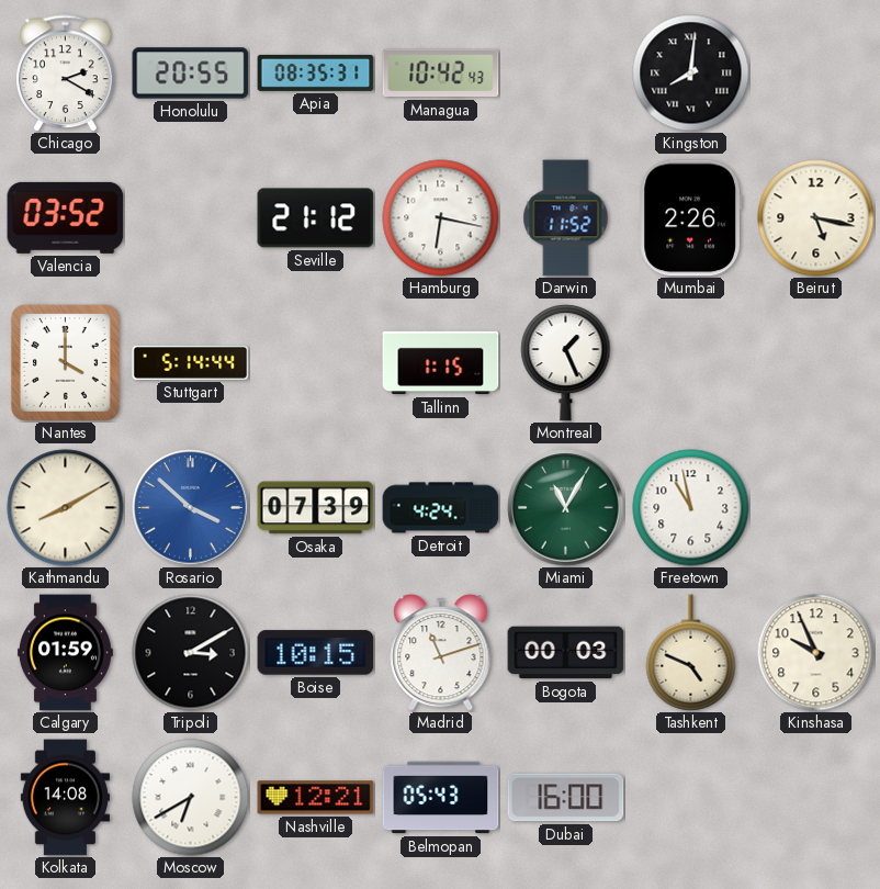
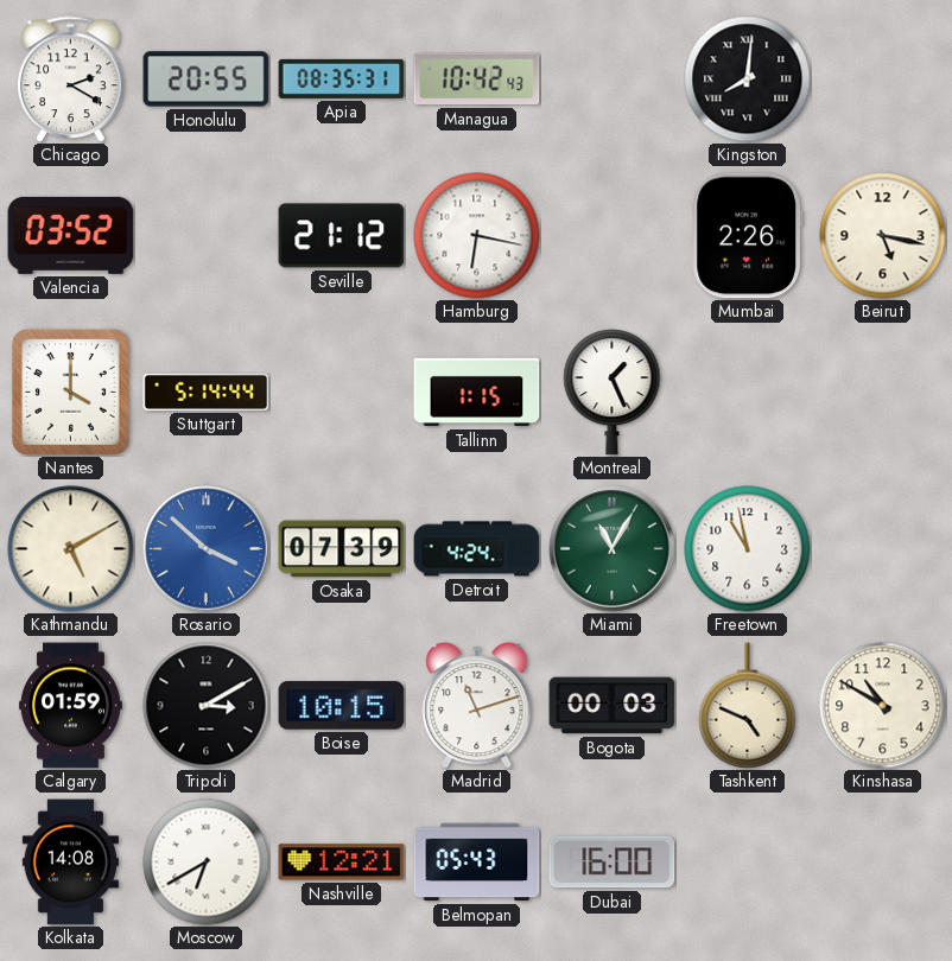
Darwin: 11:52 -> none (566, 218)
Kathmandu: 8:10 -> 5:10 (71, 549)
Kinshasa: 9:56 -> 10:50 (883, 706)
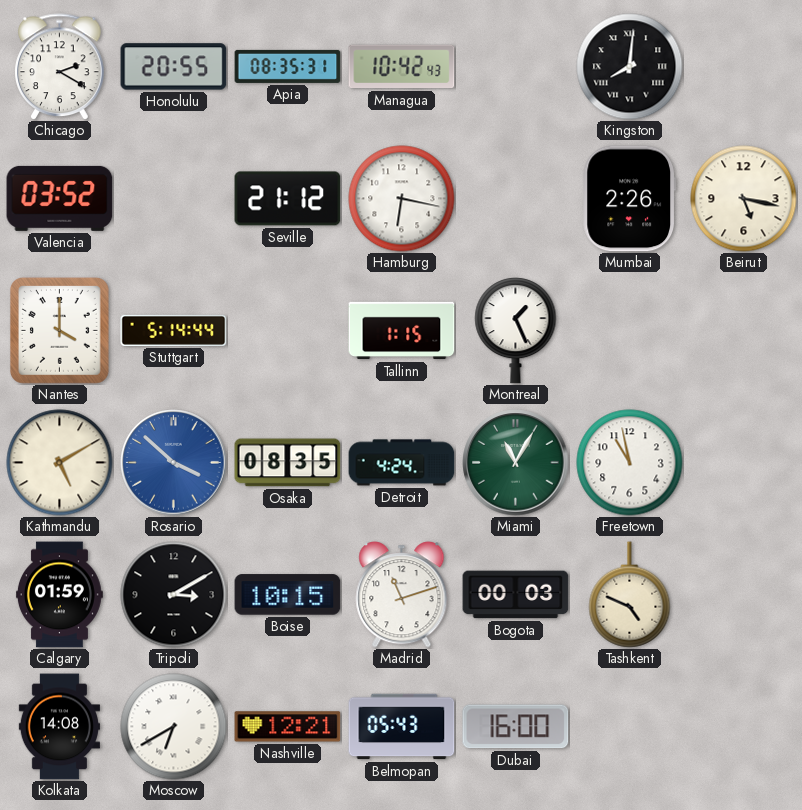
Osaka: 07:39 -> 08:35 (288, 463)
Kinshasa: 10:50 -> none (883, 706)
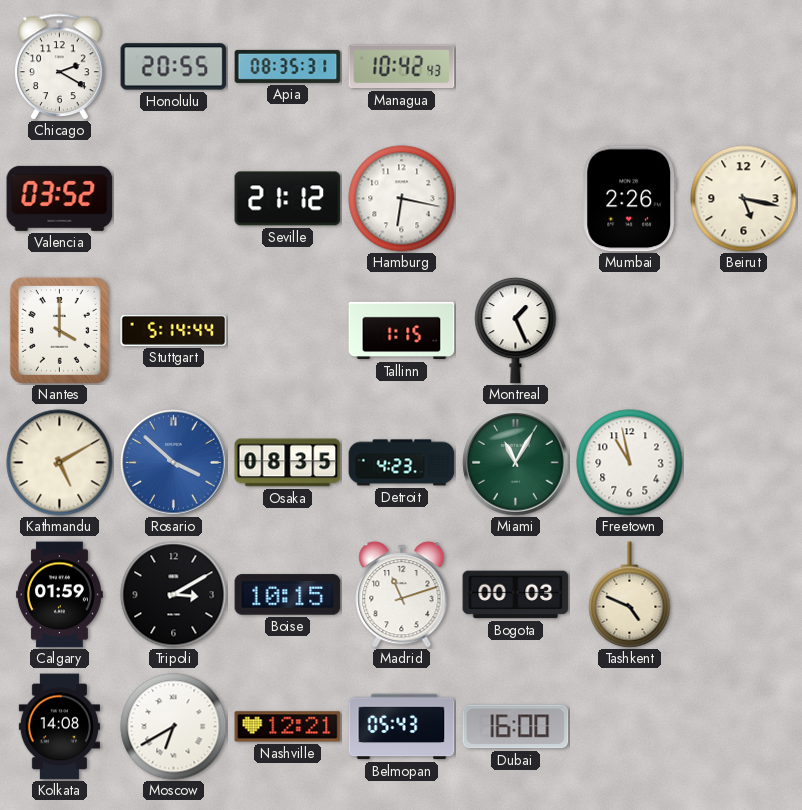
Kingston: 8:01 -> none (630, 67)
Detroit: 4:24 -> 4:23 (402, 463)
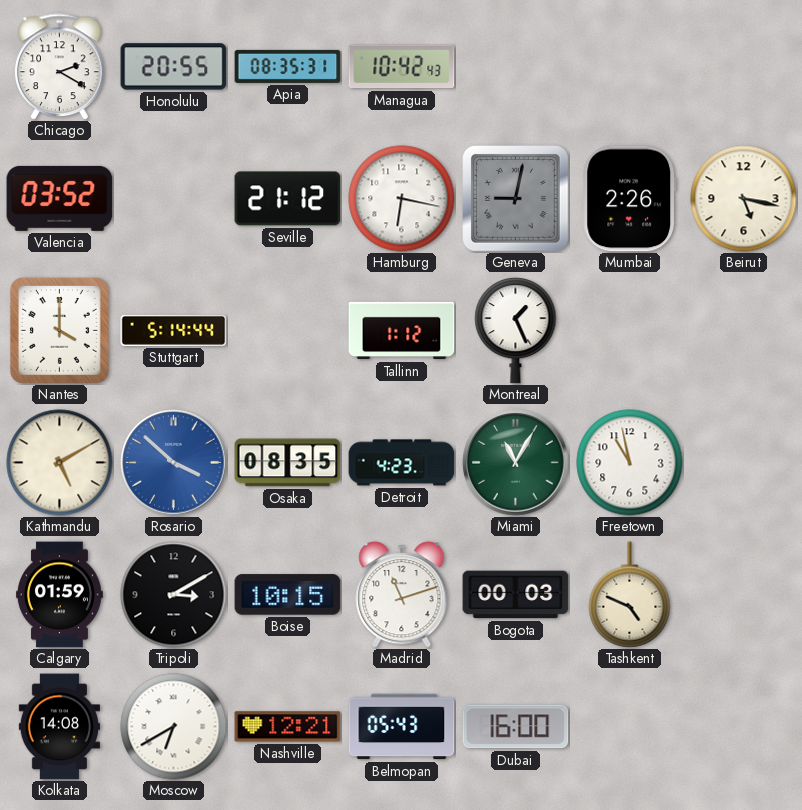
Geneva: none -> 9:02 (516, 199)
Tallinn: 1:15 -> 1:12 (402, 331)
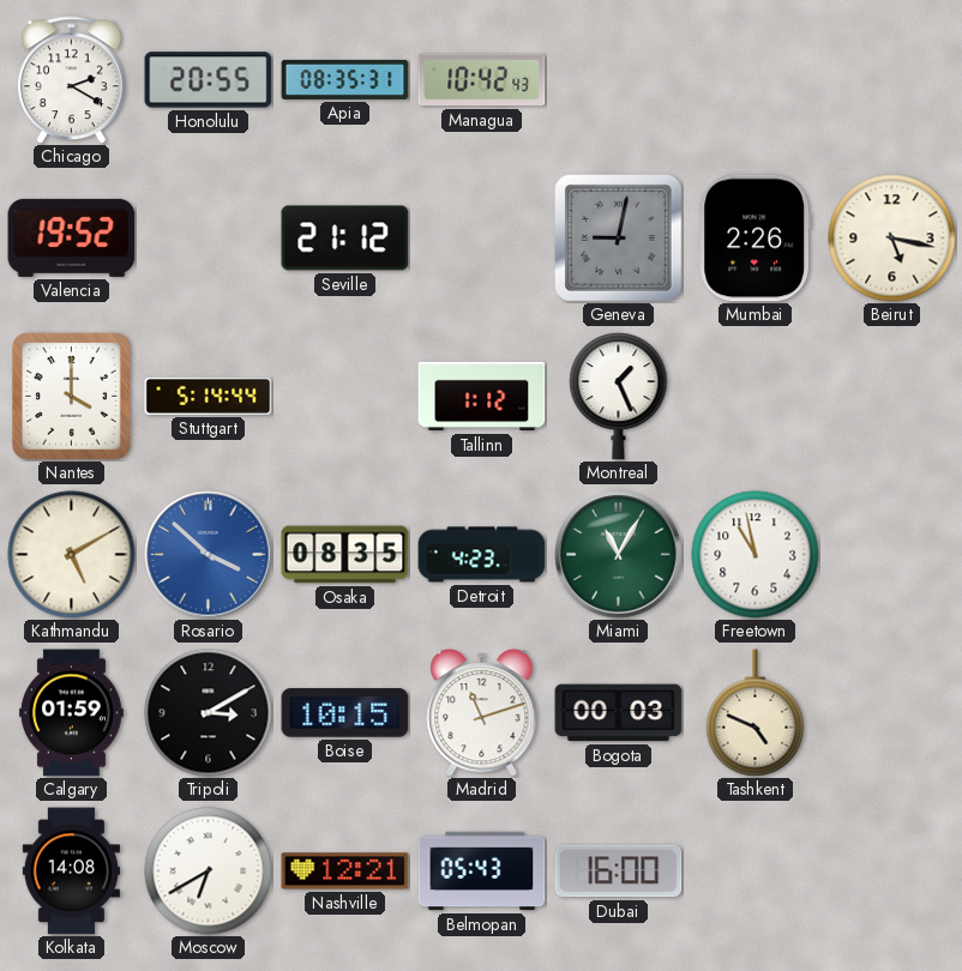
Valencia: 03:52 -> 19:52 (72, 237)
Hamburg: 6:17 -> none (402, 199)
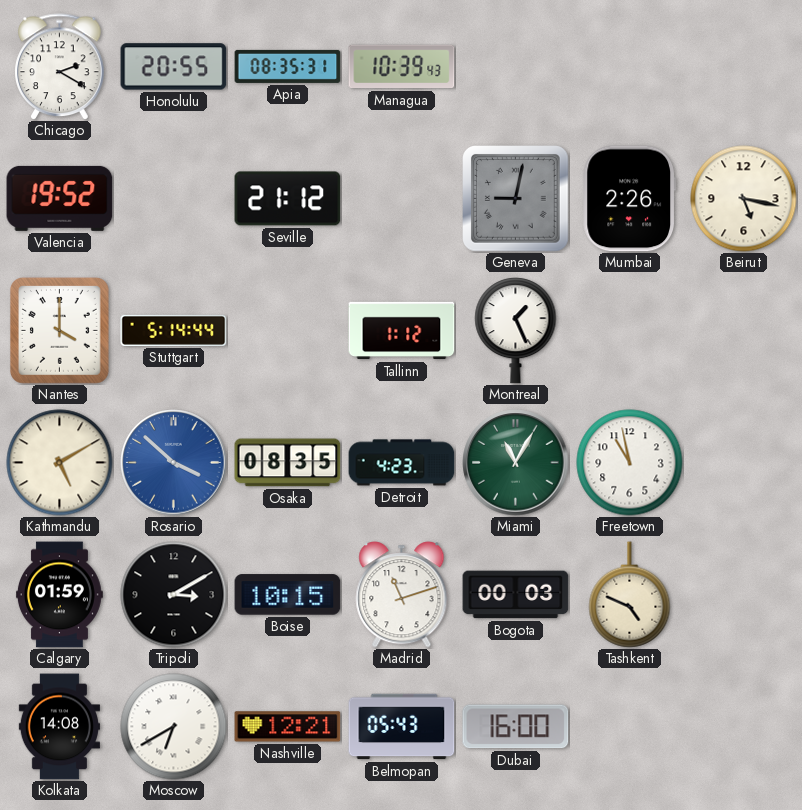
Managua: 10:42 -> 10:39 (402, 67)
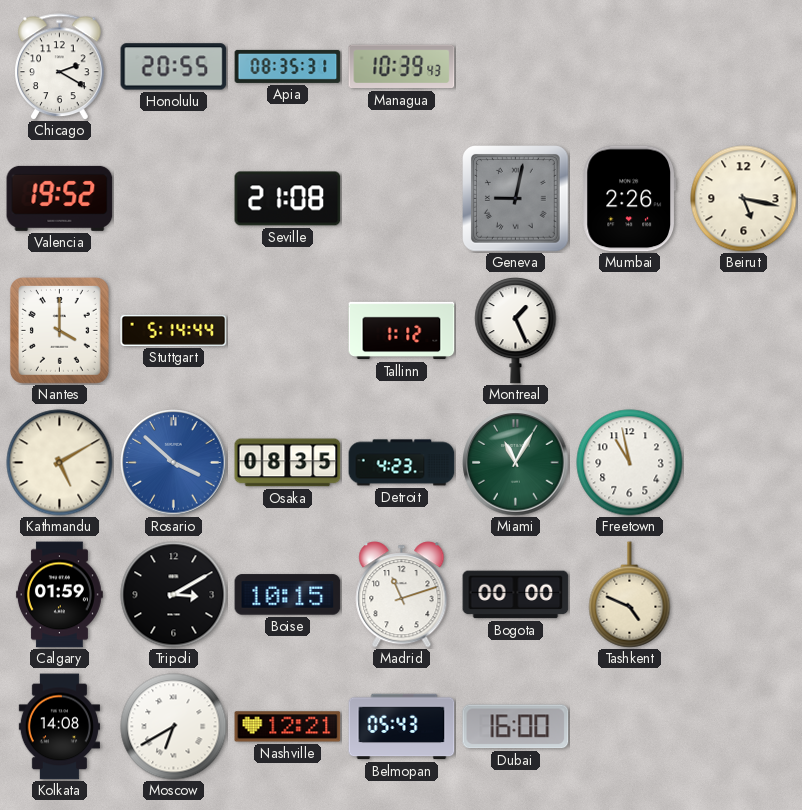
Seville: 21:12 -> 21:08 (288, 199)
Bogota: 00:03 -> 00:00 (516, 595)
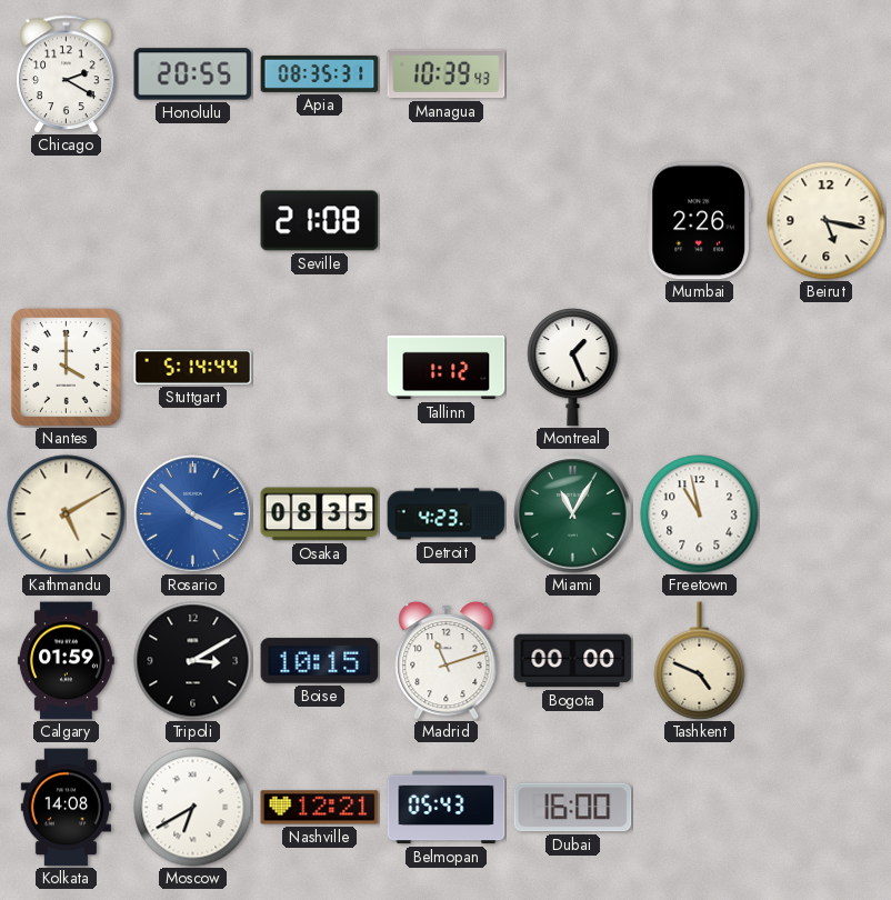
Valencia: 19:52 -> none (60, 198)
Geneva: 9:02 -> none (516, 199)
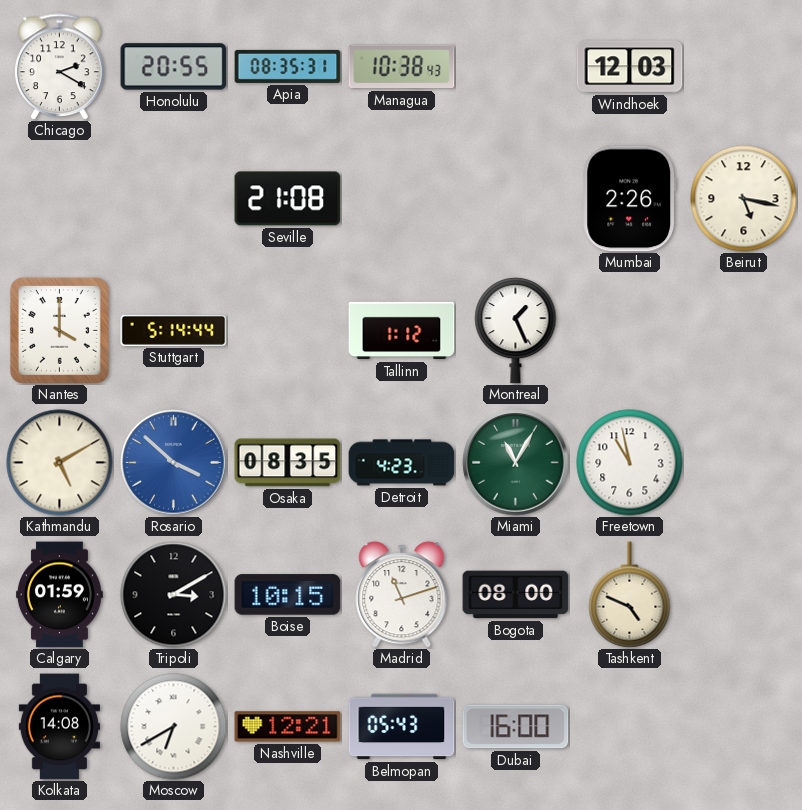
Managua: 10:39 -> 10:38 (402, 67)
Windhoek: none -> 12:03 (630, 67)
Bogota: 00:00 -> 08:00 (516, 595)
